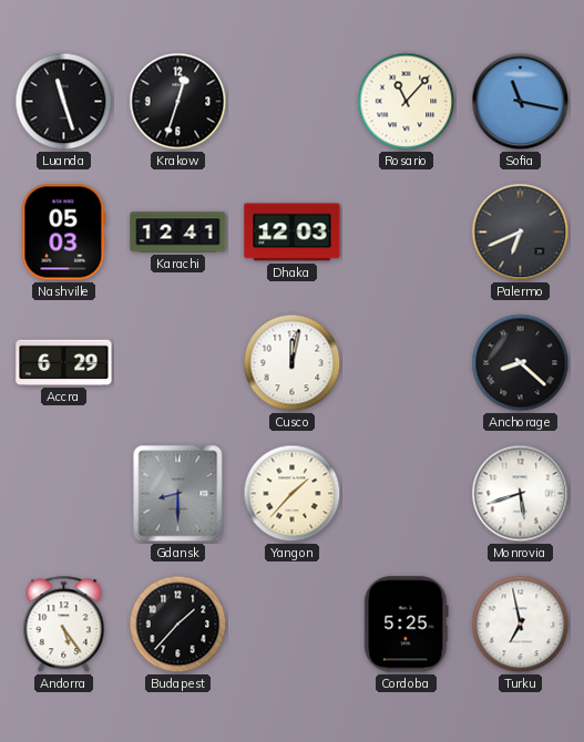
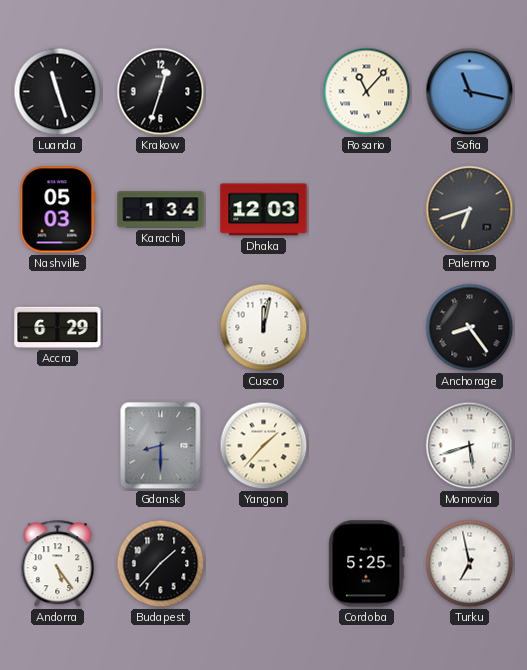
Karachi: 12:41 -> 1:34 (161, 210)
Palermo: 6:41 -> 6:42 (470, 210)
Anchorage: 8:22 -> 8:24 (470, 328)
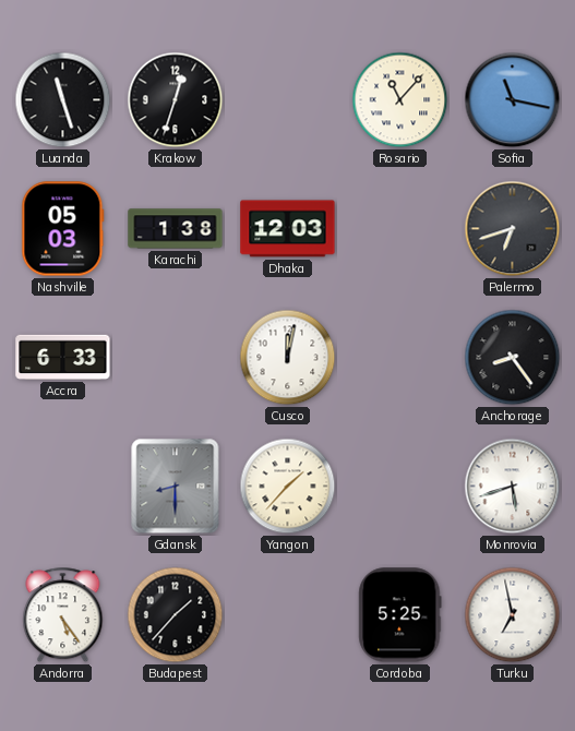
Karachi: 1:34 -> 1:38 (176, 229)
Accra: 6:29 -> 6:33 (63, 357)
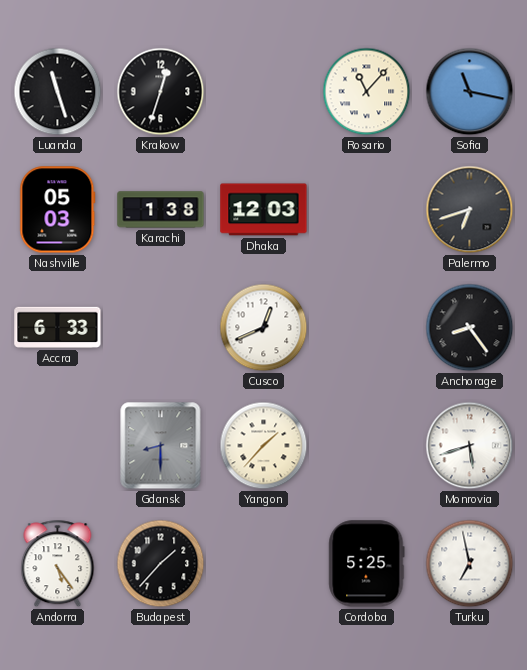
Cusco: 12:02 -> 12:41 (264, 328)
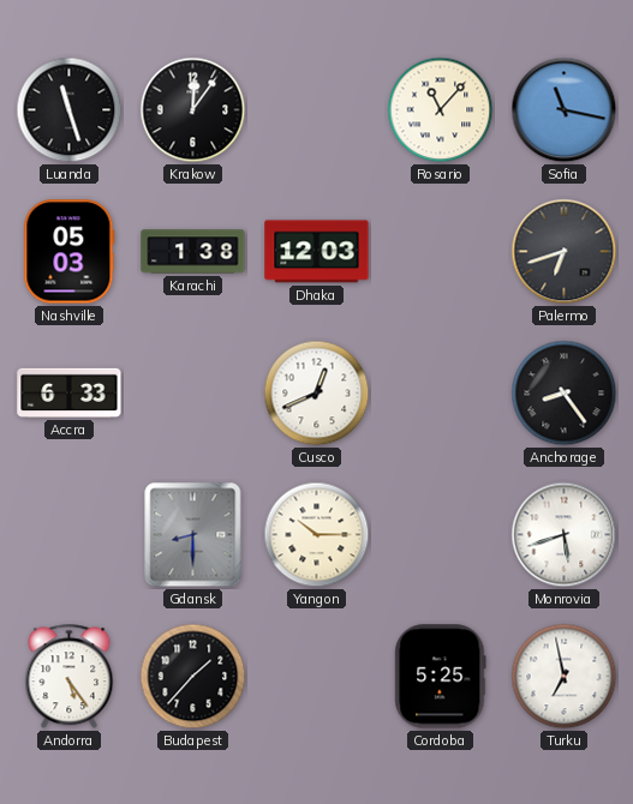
Krakow: 12:33 -> 12:06 (193, 110)
Yangon: 1:37 -> 10:15 (317, 535)
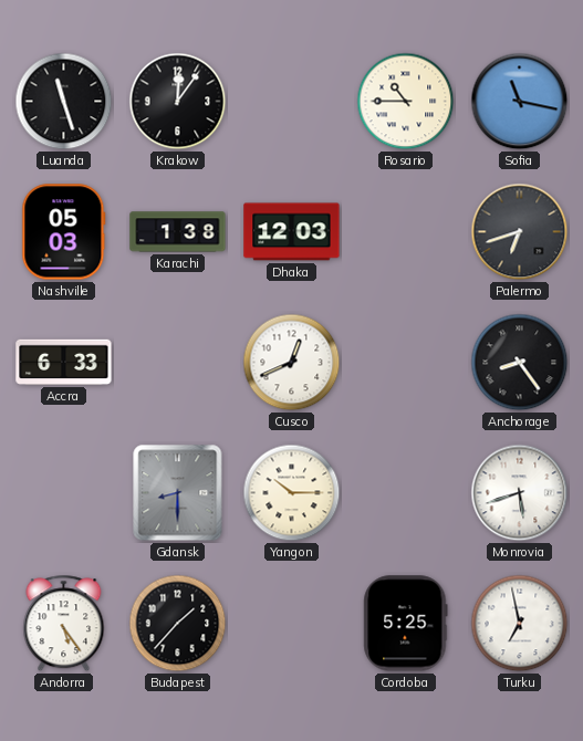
Rosario: 11:07 -> 10:45 (406, 102)
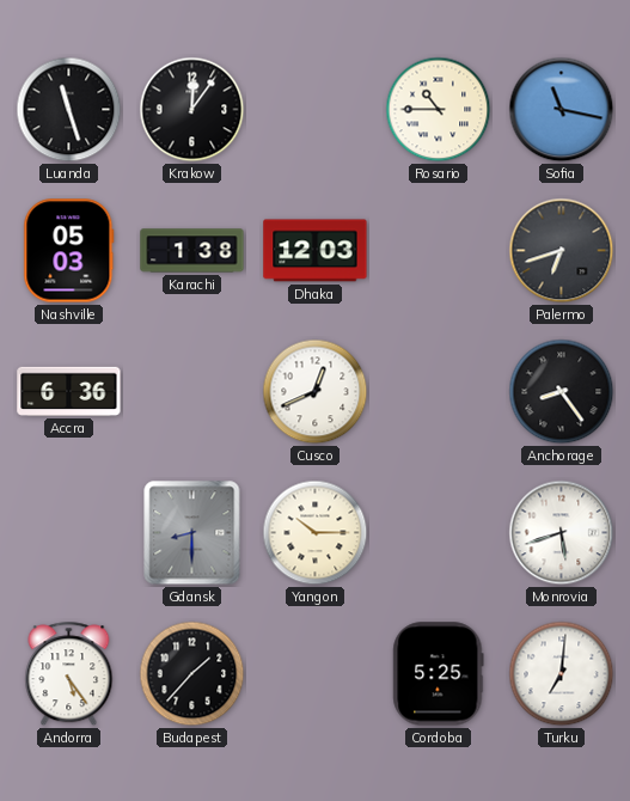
Accra: 6:33 -> 6:36 (69, 391)
Turku: 6:58 -> 7:01 (562, 674)
